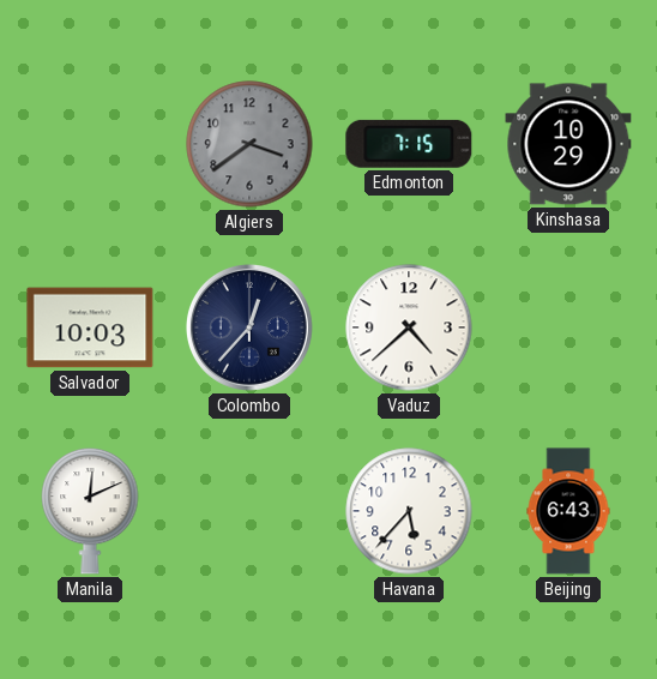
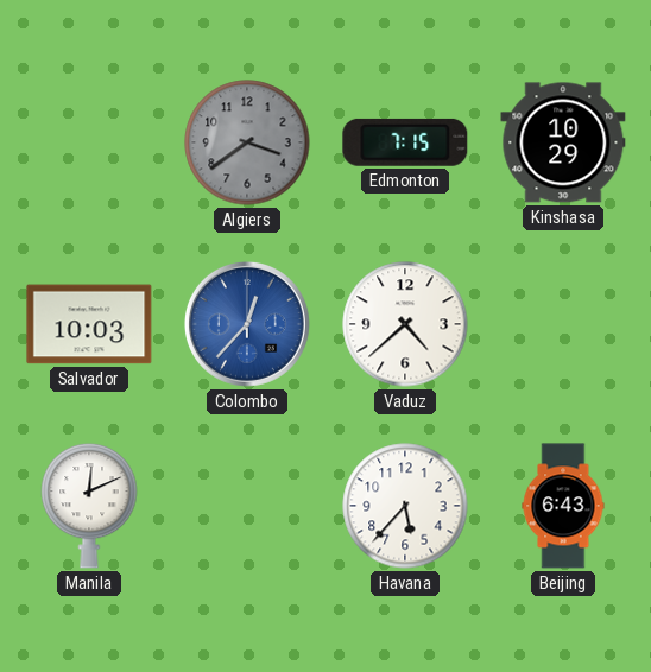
Colombo dial: navy -> blue (247, 324)
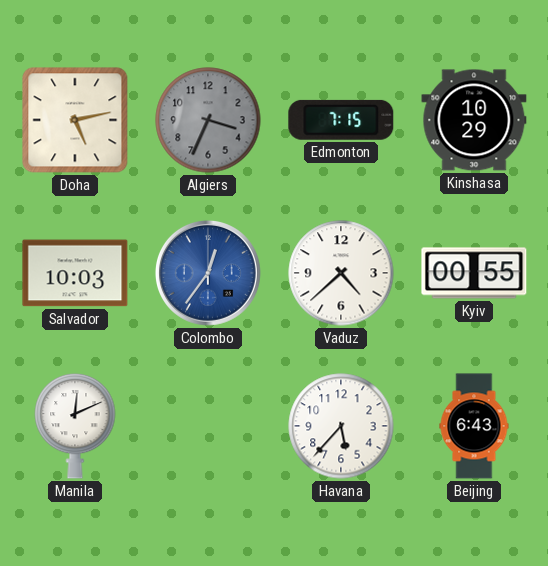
Doha: none -> 5:13 (75, 120)
Algiers: 3:39 -> 3:34 (208, 120)
Colombo: 12:37 -> 12:36 (208, 273)
Kyiv: none -> 00:55 (474, 273)
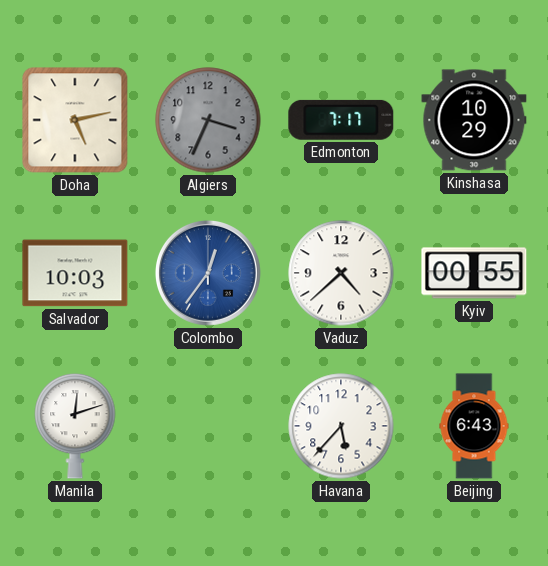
Edmonton: 7:15 -> 7:17 (341, 120)
Manila: 12:11 -> 12:12 (75, 426)
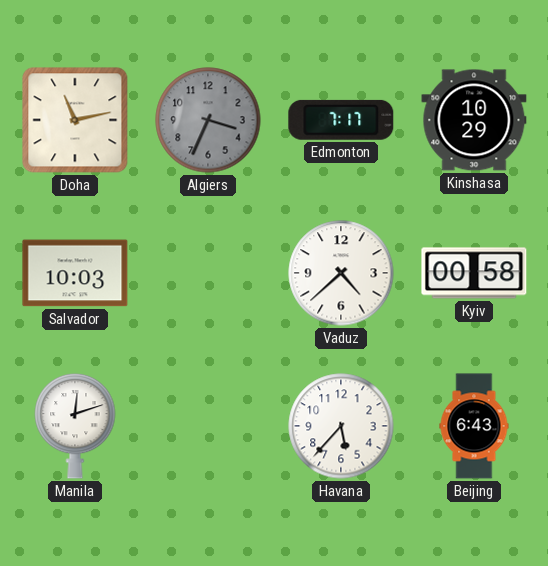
Doha: 5:13 -> 11:13 (75, 120)
Colombo: 12:36 -> none (208, 273)
Kyiv: 00:55 -> 00:58 (474, 273)
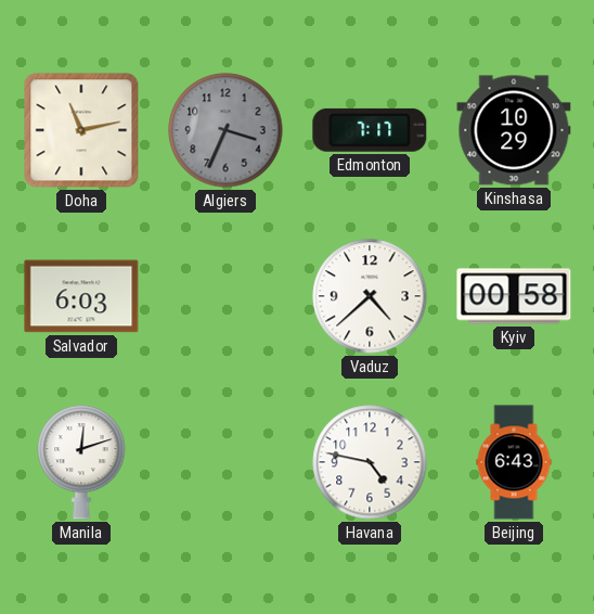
Salvador: 10:03 -> 6:03 (81, 296)
Havana: 5:37 -> 4:47 (370, 462)
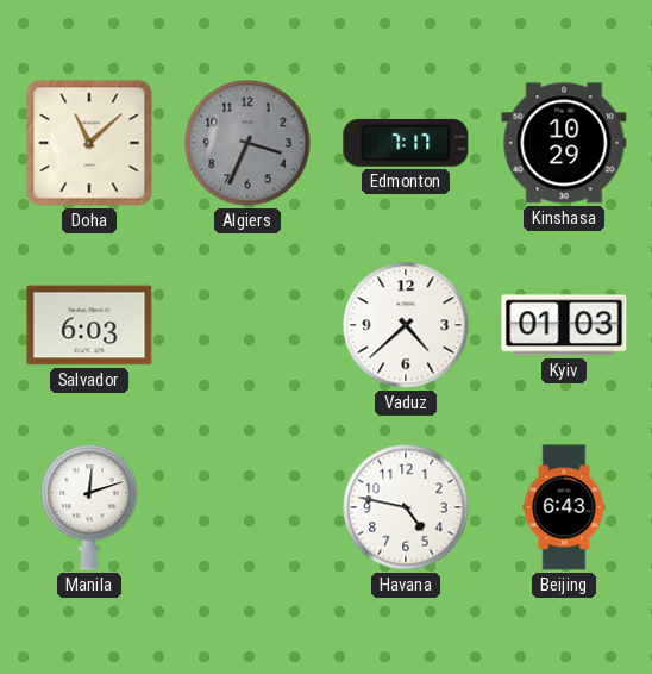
Doha: 11:13 -> 11:08 (89, 143)
Kyiv: 00:58 -> 01:03 (564, 325)
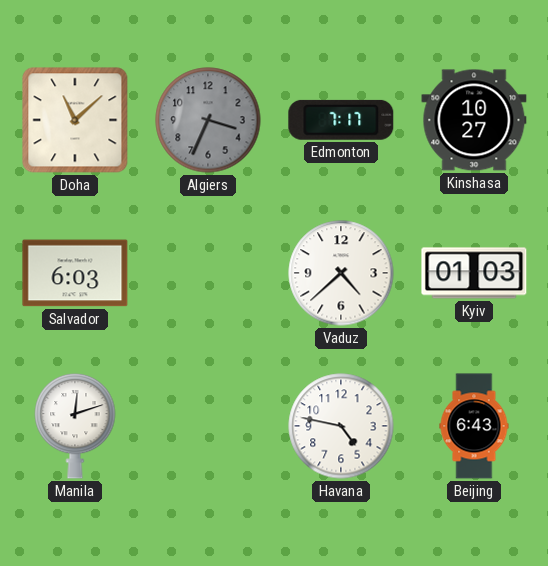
Kinshasa: 10:29 -> 10:27 (474, 120)
